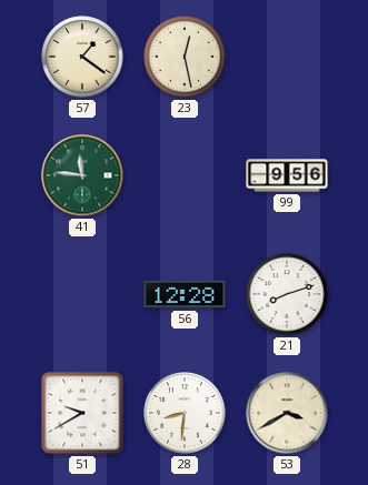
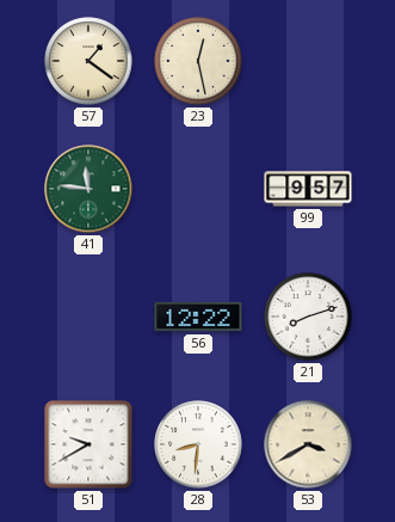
99: 9:56 -> 9:57 (308, 189)
56: 12:28 -> 12:22 (198, 317)
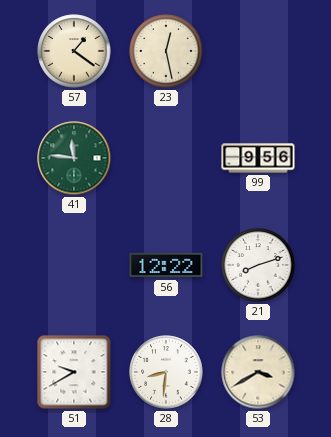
99: 9:57 -> 9:56 (258, 158)
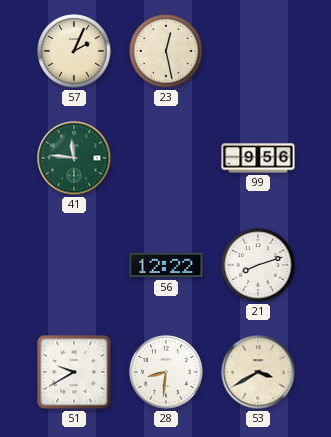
57: 1:21 -> 2:04 (74, 51)
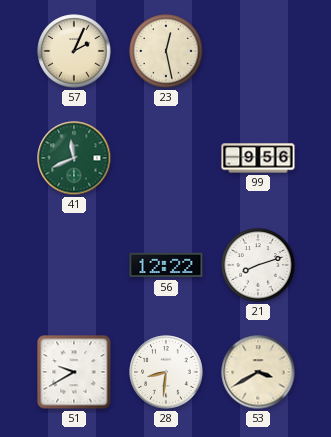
41: 11:46 -> 11:41 (74, 158)
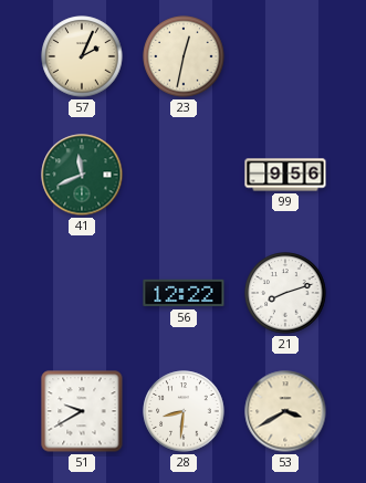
23: 12:28 -> 12:32 (184, 56)
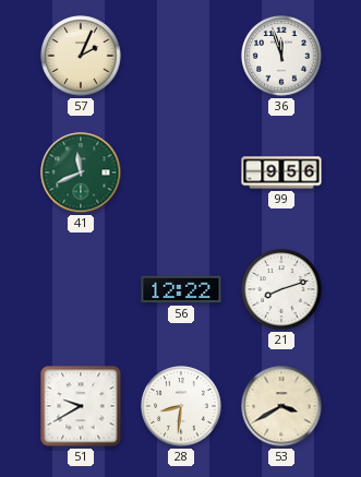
23: 12:32 -> none (184, 56)
36: none -> 11:57 (281, 56)
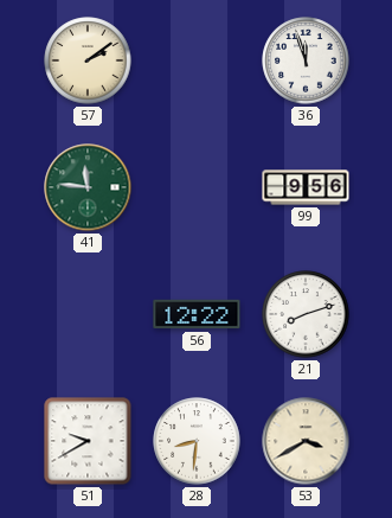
57: 2:04 -> 2:09 (88, 60)
41: 11:41 -> 11:46 (88, 187)
